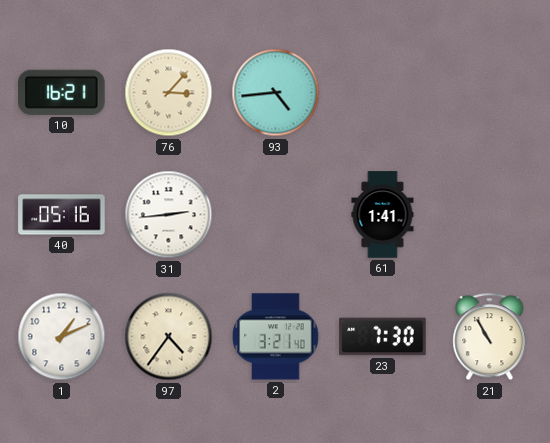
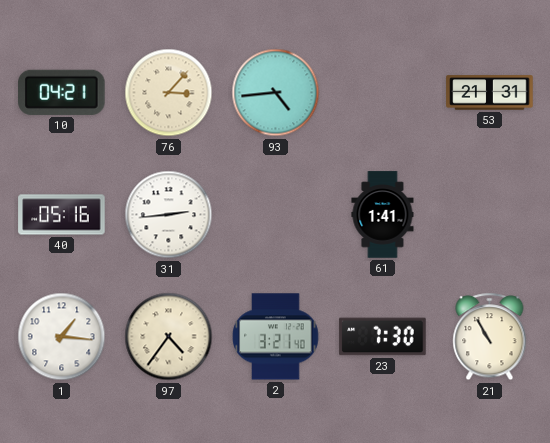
10: 16:21 -> 04:21 (62, 92)
53: none -> 21:31 (490, 93)
1: 1:11 -> 1:16 (62, 337)
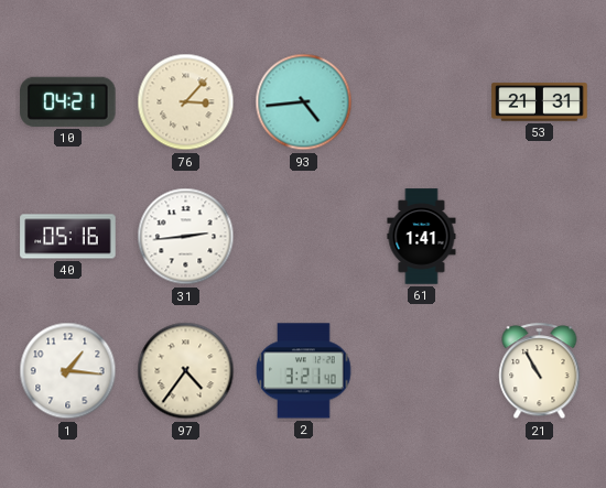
23: 7:30 -> none (383, 337)
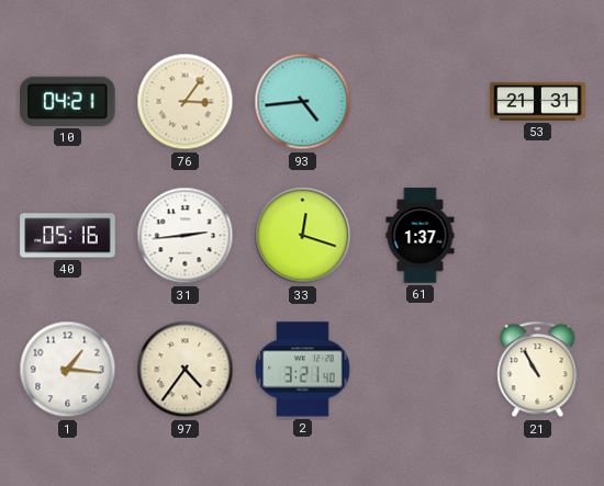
76: 3:07 -> 3:06 (186, 102)
33: none -> 12:18 (303, 236)
61: 1:41 -> 1:37 (421, 236)
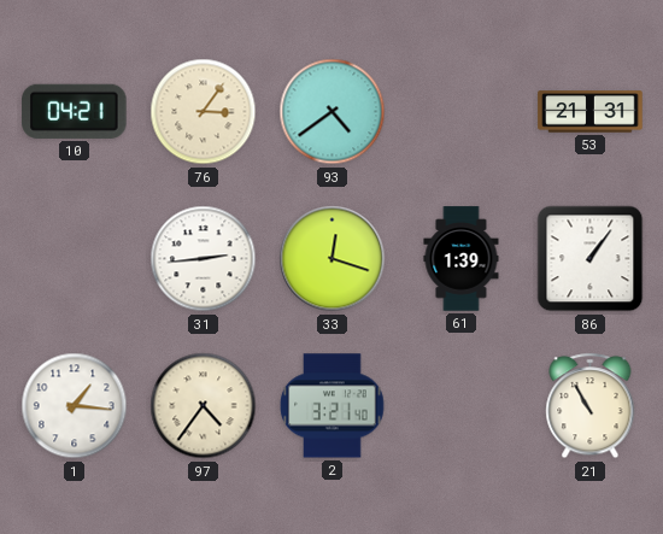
93: 4:44 -> 4:39 (333, 112)
40: 05:16 -> none (68, 236)
61: 1:37 -> 1:39 (462, 259)
86: none -> 1:06 (591, 259)
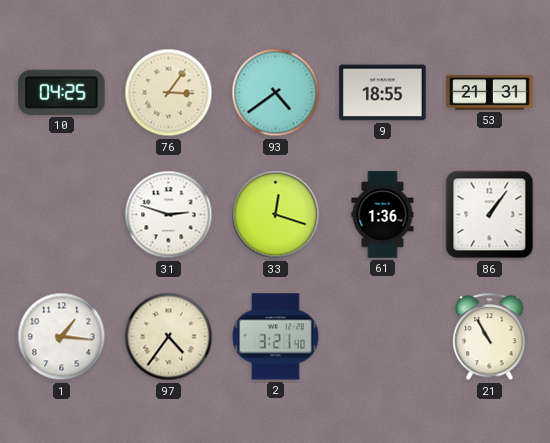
10: 04:21 -> 04:25 (62, 92)
9: none -> 18:55 (383, 93)
31: 2:44 -> 2:48 (169, 215)
61: 1:39 -> 1:36 (383, 215)
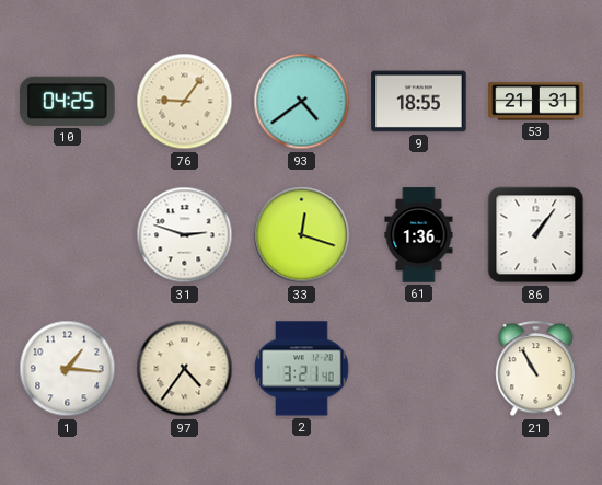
76: 3:06 -> 9:06 (185, 102)
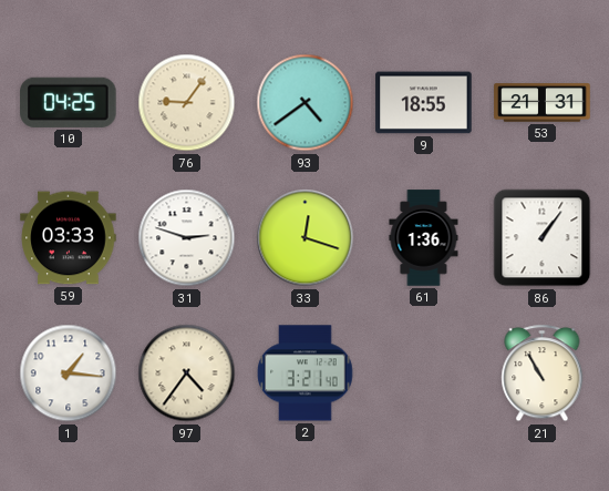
59: none -> 03:33 (69, 238)
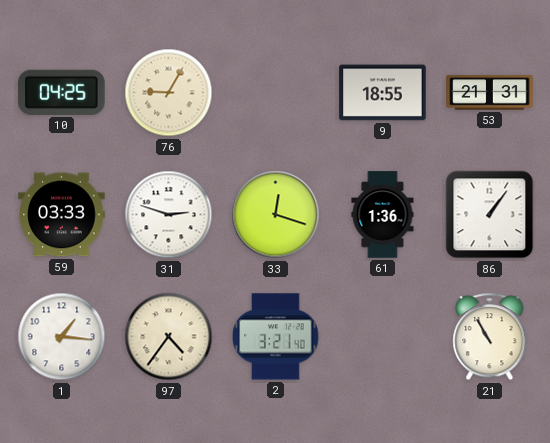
76: 9:06 -> 9:05 (169, 93)
93: 4:39 -> none (306, 103)
